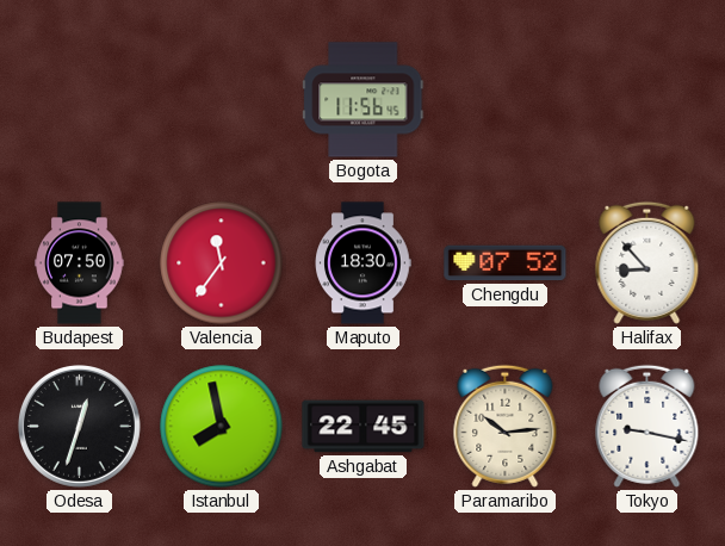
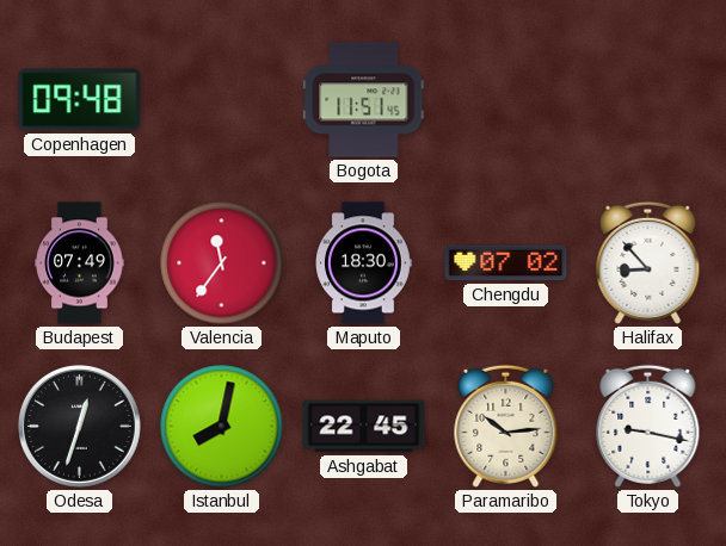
Copenhagen: none -> 09:48 (80, 100)
Bogota: 11:56 -> 11:51 (364, 100)
Budapest: 07:50 -> 07:49 (80, 263)
Chengdu: 07:52 -> 07:02 (506, 263)
Istanbul: 7:58 -> 8:02 (222, 427)
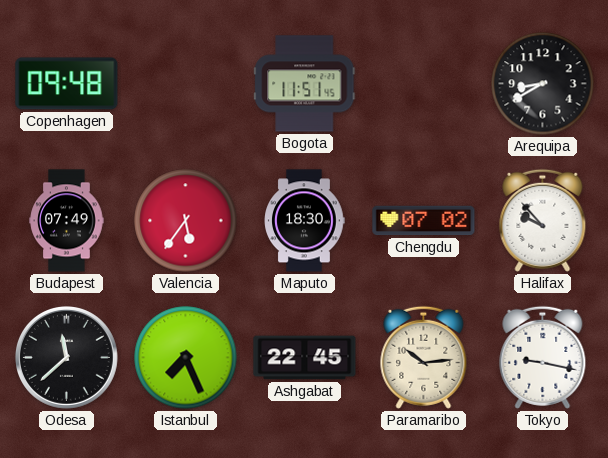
Arequipa: none -> 8:40 (543, 84)
Valencia: 11:36 -> 5:36 (186, 221)
Halifax: 8:53 -> 9:53 (543, 220)
Odesa: 12:33 -> 11:38 (67, 358)
Istanbul: 8:02 -> 7:26 (186, 358)
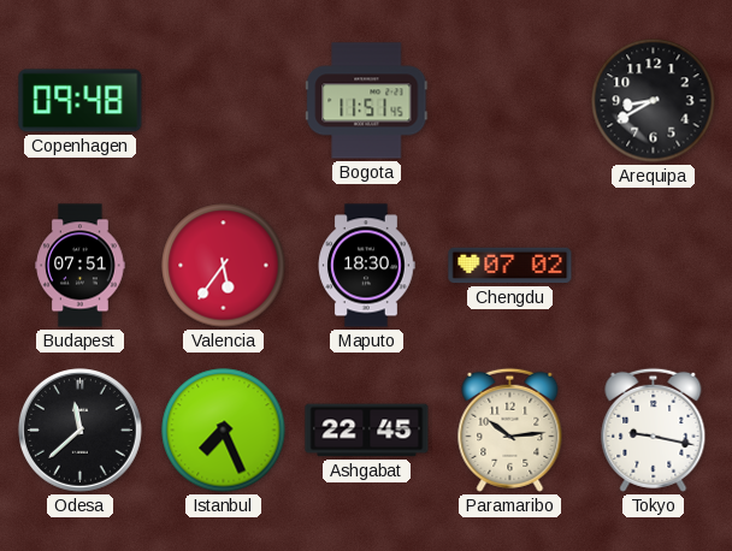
Budapest: 07:49 -> 07:51 (81, 266)
Halifax: 9:53 -> none (543, 220)
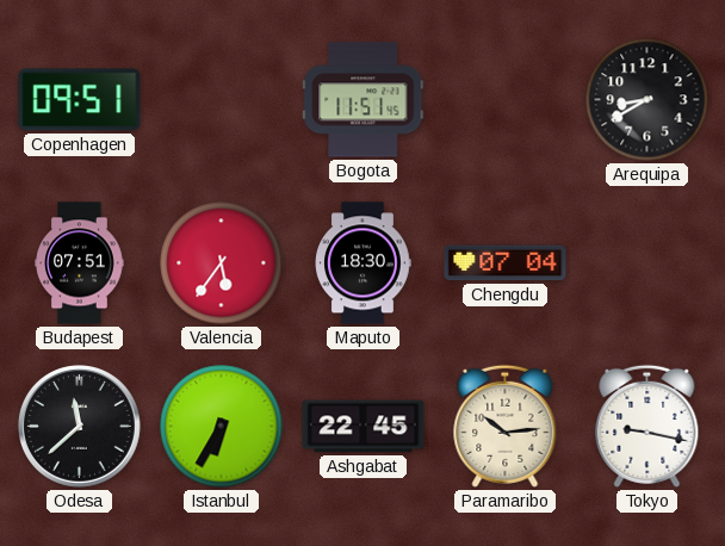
Copenhagen: 09:48 -> 09:51 (80, 100)
Chengdu: 07:02 -> 07:04 (506, 263)
Istanbul: 7:26 -> 6:35 (222, 427)
